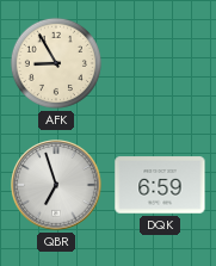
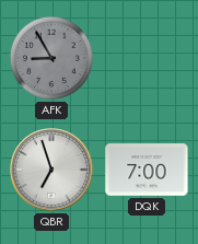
AFK dial: cream -> grey (51, 58)
DQK: 6:59 -> 7:00 (147, 170)
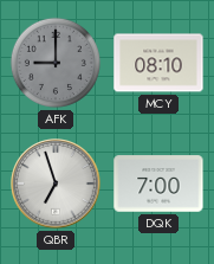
AFK: 8:55 -> 9:00 (56, 63)
MCY: none -> 08:10 (158, 63)
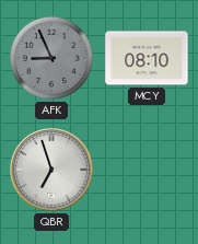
AFK: 9:00 -> 8:56 (51, 58)
DQK: 7:00 -> none (158, 183)
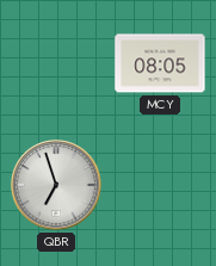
AFK: 8:56 -> none (51, 58)
MCY: 08:10 -> 08:05 (160, 63)
